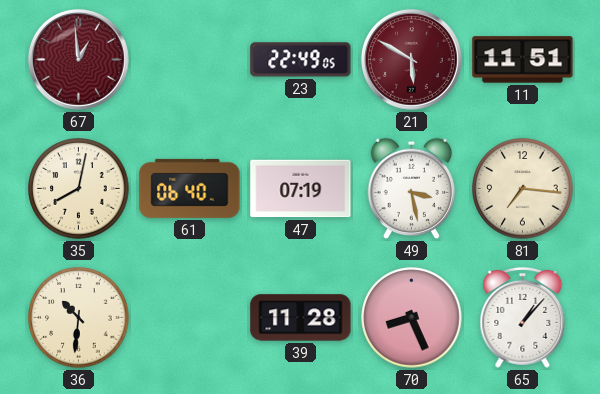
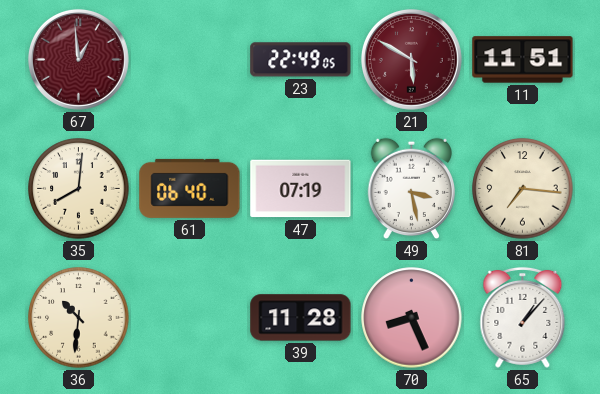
35: 8:02 -> 8:01 (79, 189)
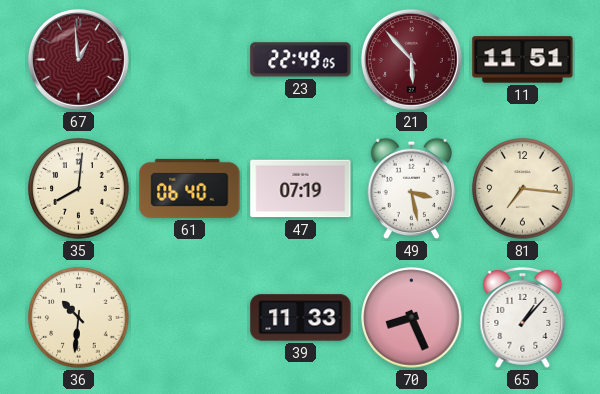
21: 5:50 -> 5:53 (411, 59)
39: 11:28 -> 11:33 (301, 318)
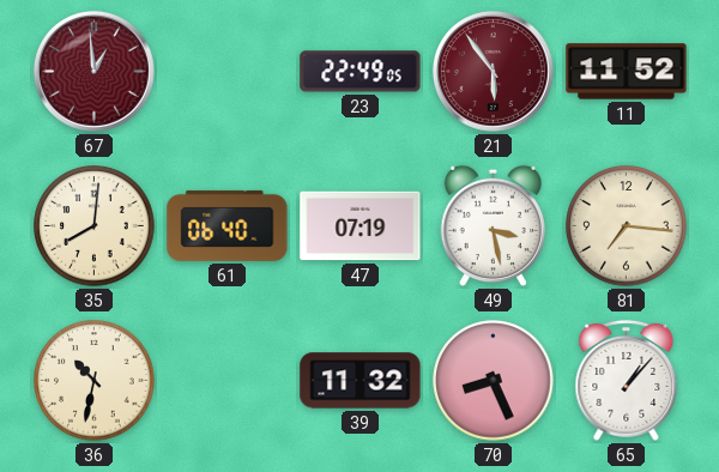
21: 5:53 -> 5:54 (493, 71)
11: 11:51 -> 11:52 (627, 72)
36: 10:31 -> 10:32 (95, 381)
39: 11:33 -> 11:32 (361, 381)
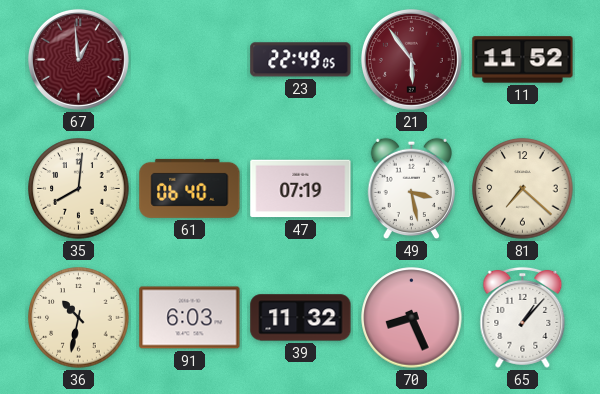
81: 7:16 -> 7:22 (523, 189)
91: none -> 6:03 (190, 318)
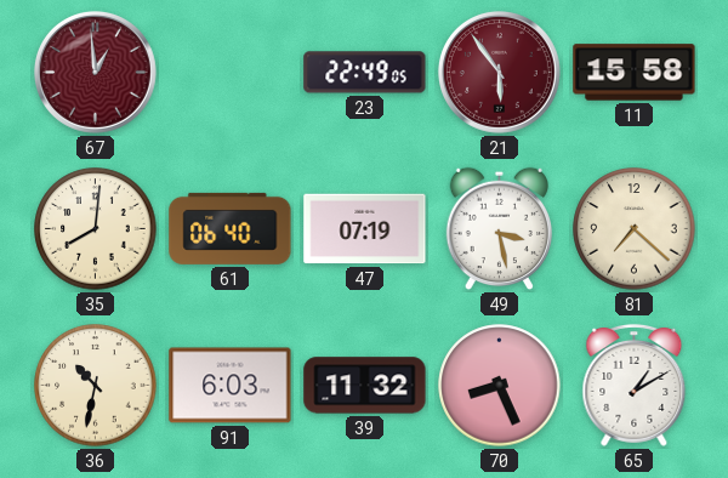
11: 11:52 -> 15:58 (635, 73)
65: 1:07 -> 1:10 (635, 385)
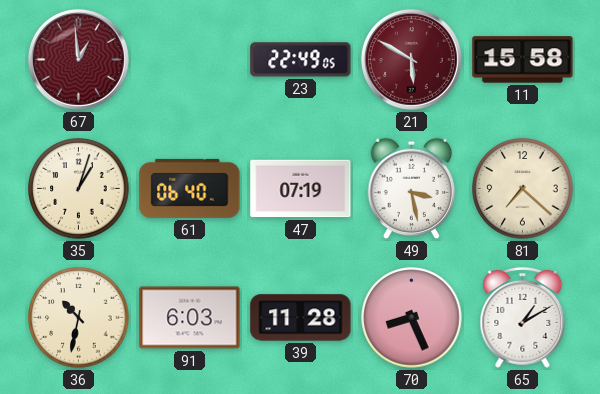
21: 5:54 -> 5:50 (411, 59)
35: 8:01 -> 1:03 (79, 189)
39: 11:32 -> 11:28 (301, 318)
